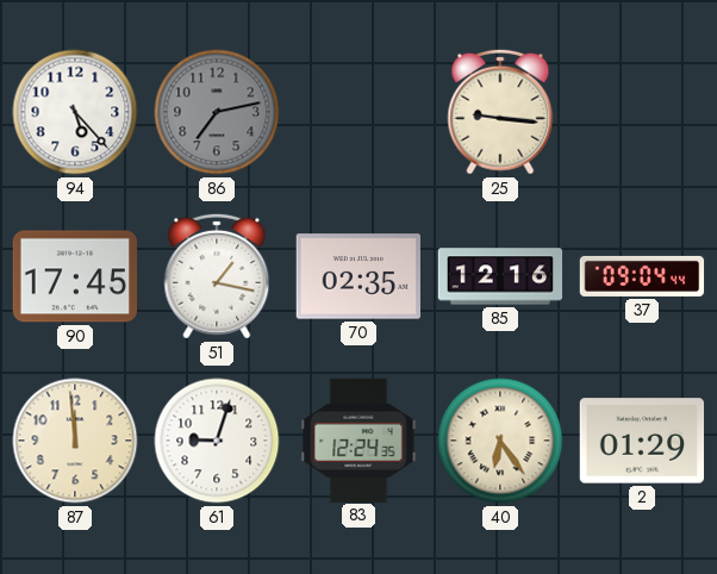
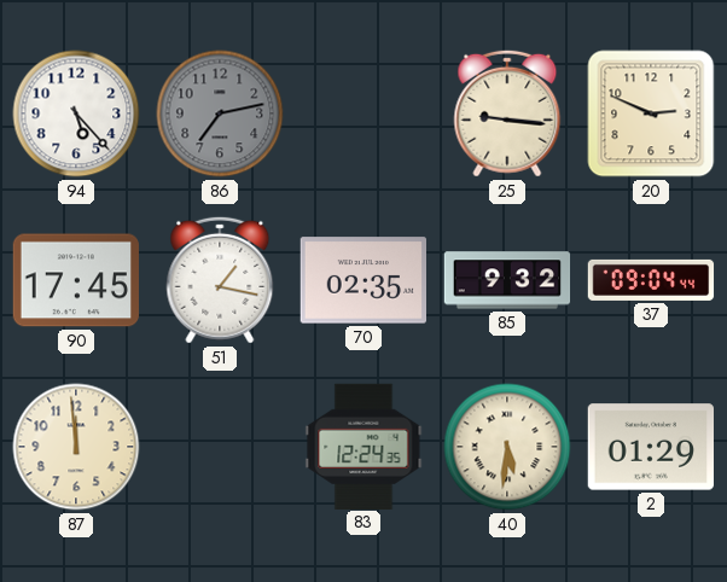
20: none -> 2:49 (651, 114)
85: 12:16 -> 9:32 (507, 280)
61: 9:03 -> none (217, 441)
40: 6:24 -> 5:31 (507, 447)
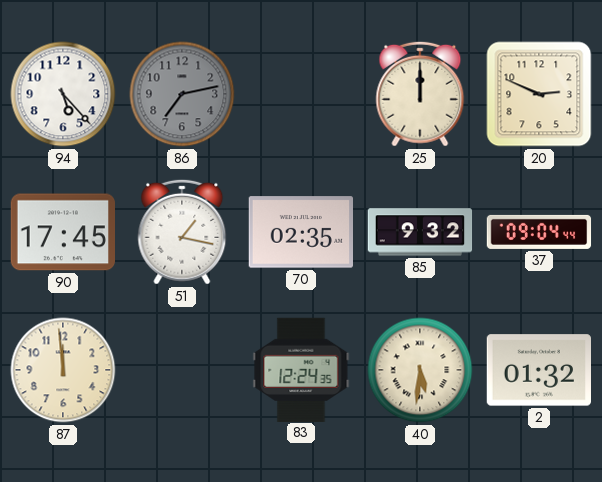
25: 9:16 -> 12:00 (420, 94)
2: 01:29 -> 01:32 (538, 370)
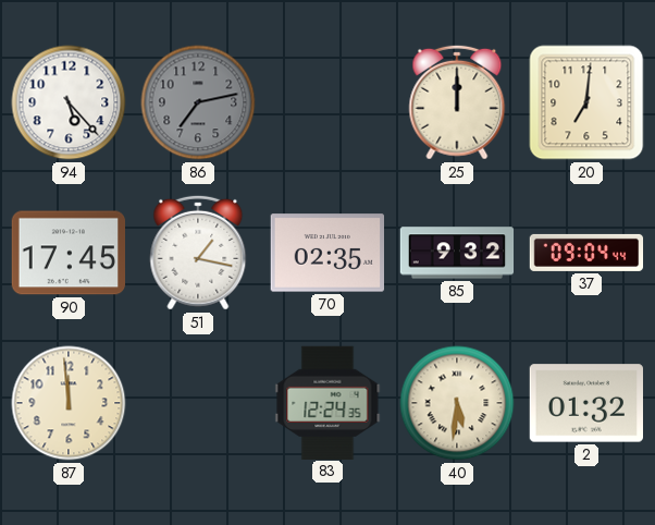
20: 2:49 -> 7:01 (586, 102)
